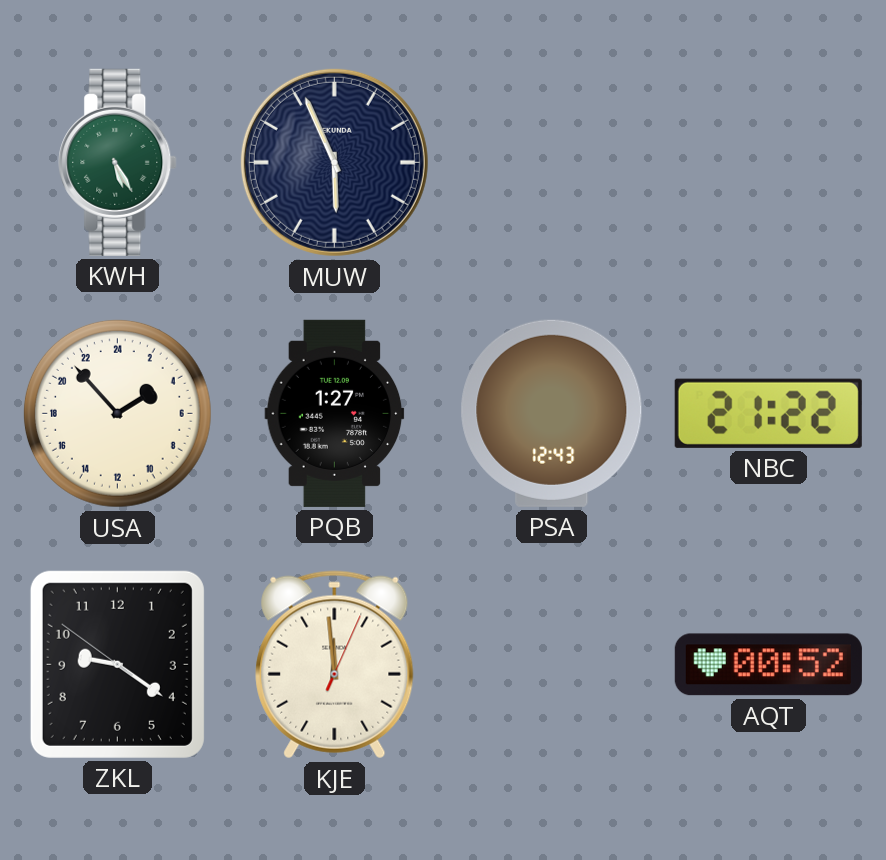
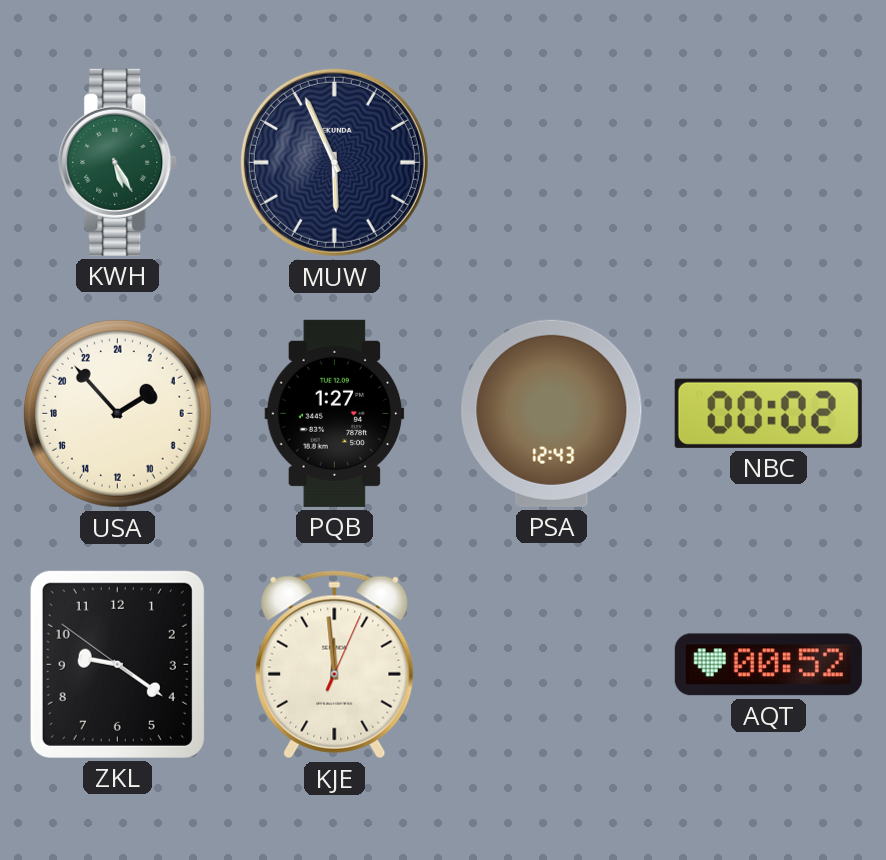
NBC: 21:22 -> 00:02 (768, 413)
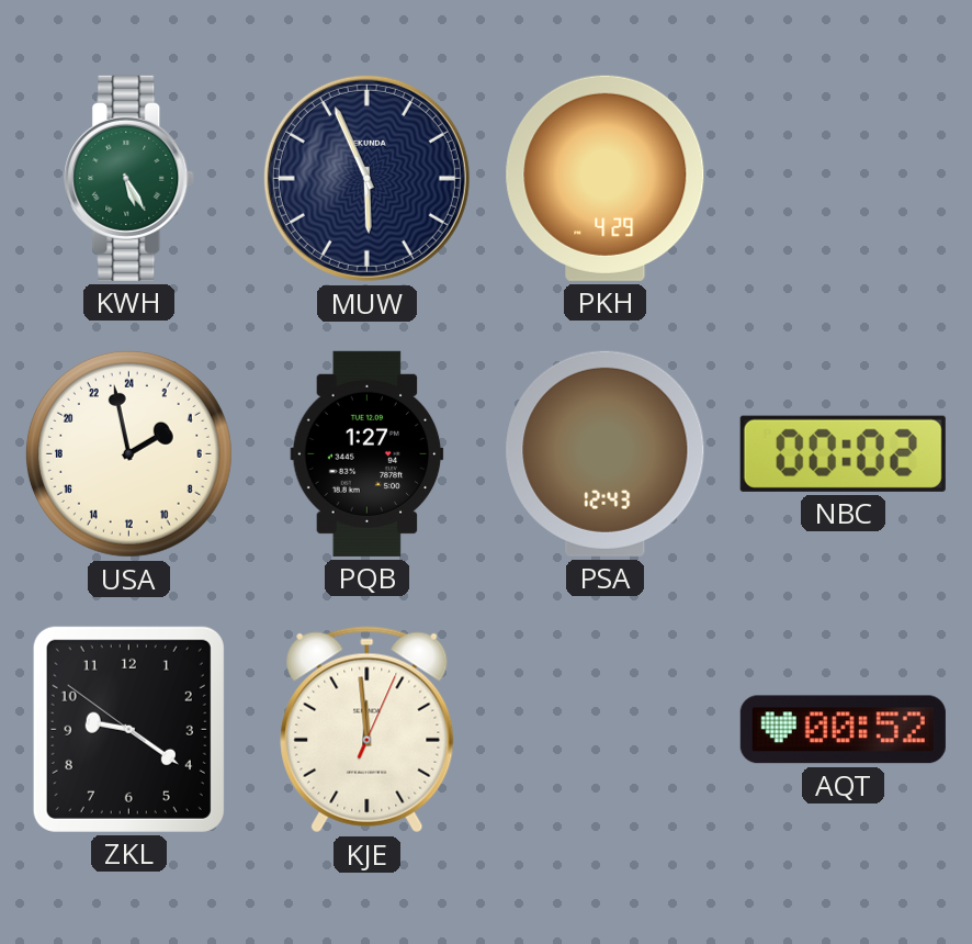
PKH: none -> 4:29 (606, 178)
USA: 3:53 -> 3:58 (128, 453)
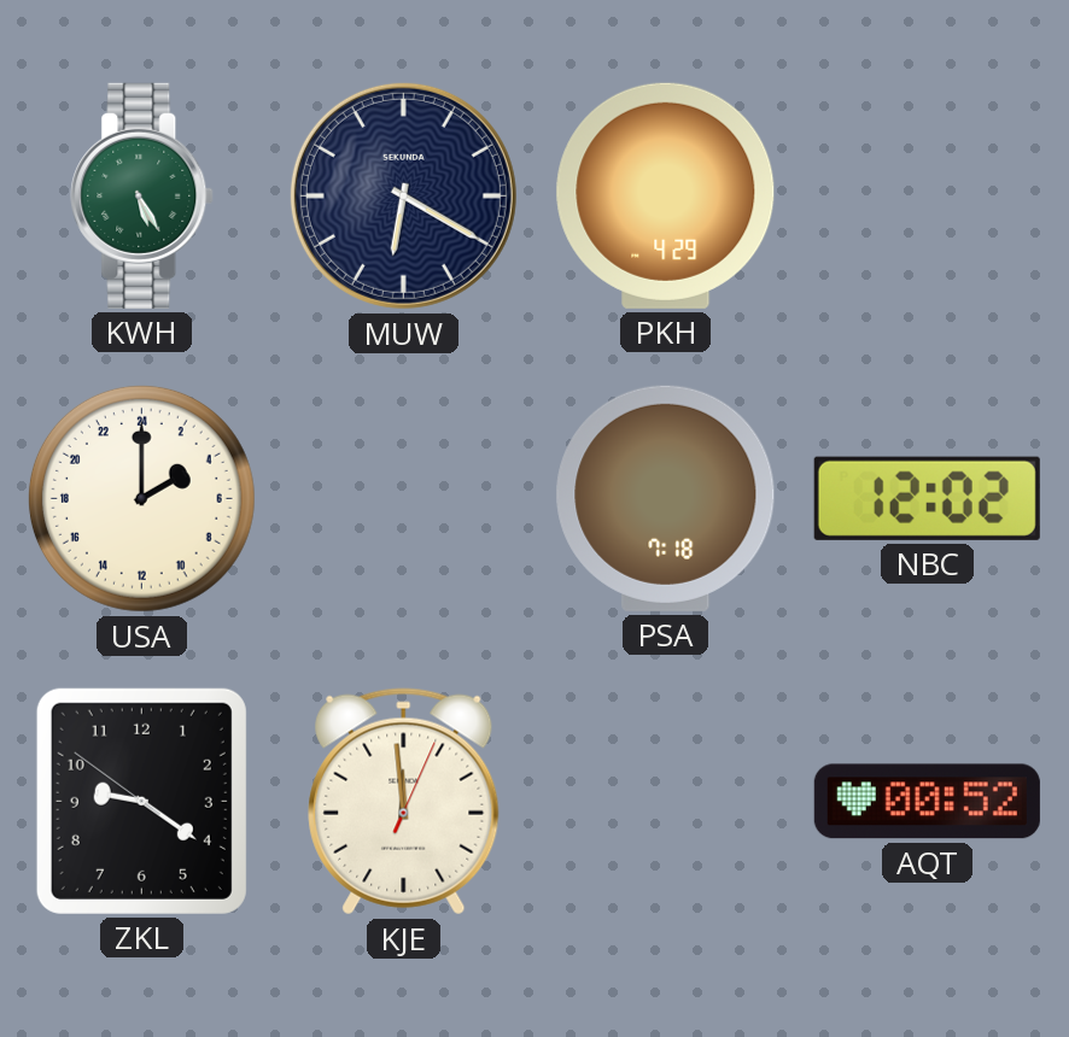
MUW: 5:56 -> 6:20 (403, 195)
USA: 3:58 -> 4:00 (141, 498)
PQB: 1:27 -> none (368, 453)
PSA: 12:43 -> 7:18 (666, 498)
NBC: 00:02 -> 12:02 (927, 498)
